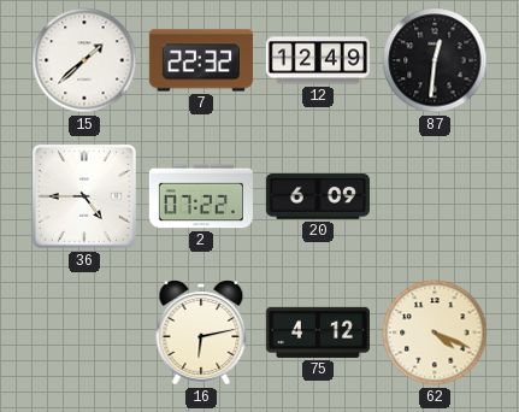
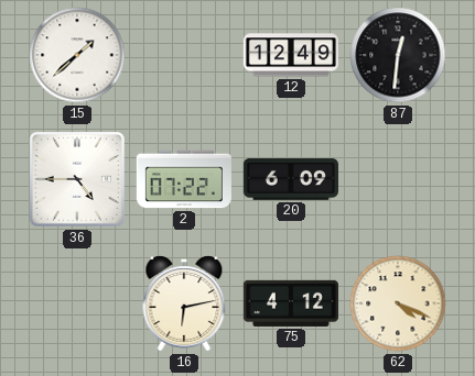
7: 22:32 -> none (201, 60)
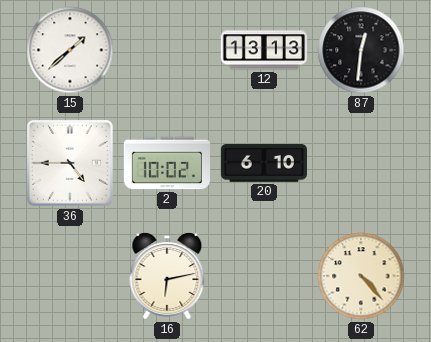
12: 12:49 -> 13:13 (263, 50)
2: 07:22 -> 10:02 (167, 163)
20: 6:09 -> 6:10 (264, 164)
75: 4:12 -> none (291, 303)
62: 4:19 -> 4:23 (361, 276)
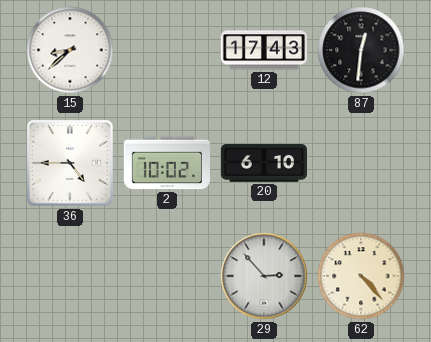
15: 1:38 -> 8:38 (70, 50)
12: 13:13 -> 17:43 (263, 50)
16: 6:13 -> none (167, 276)
29: none -> 2:53 (264, 276)
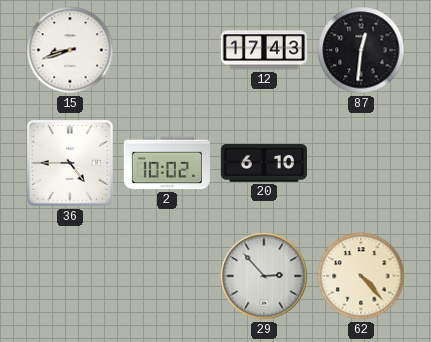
15: 8:38 -> 8:42 (70, 50)
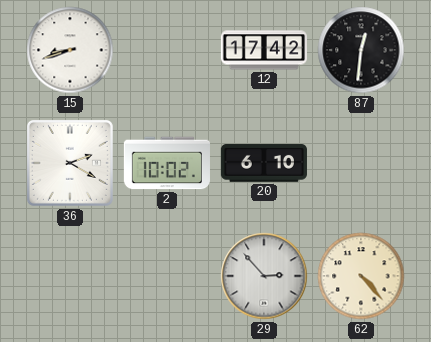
12: 17:43 -> 17:42 (263, 50)
36: 4:45 -> 2:20 (70, 163)
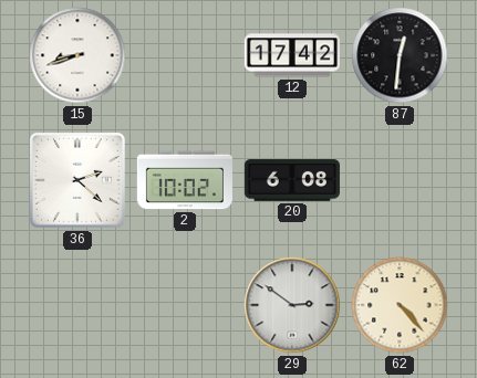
36: 2:20 -> 2:22 (77, 180)
20: 6:10 -> 6:08 (292, 181)
29: 2:53 -> 2:51 (292, 305)
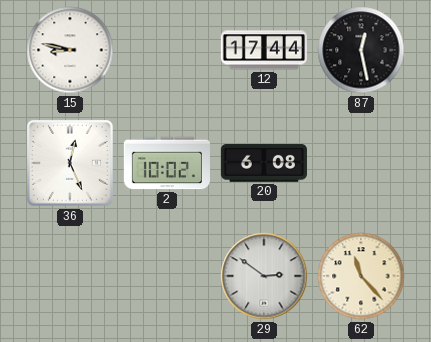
15: 8:42 -> 8:47 (70, 50)
12: 17:42 -> 17:44 (263, 50)
87: 12:31 -> 12:28 (361, 50)
36: 2:22 -> 12:26 (70, 163)
62: 4:23 -> 11:23 (361, 276)
